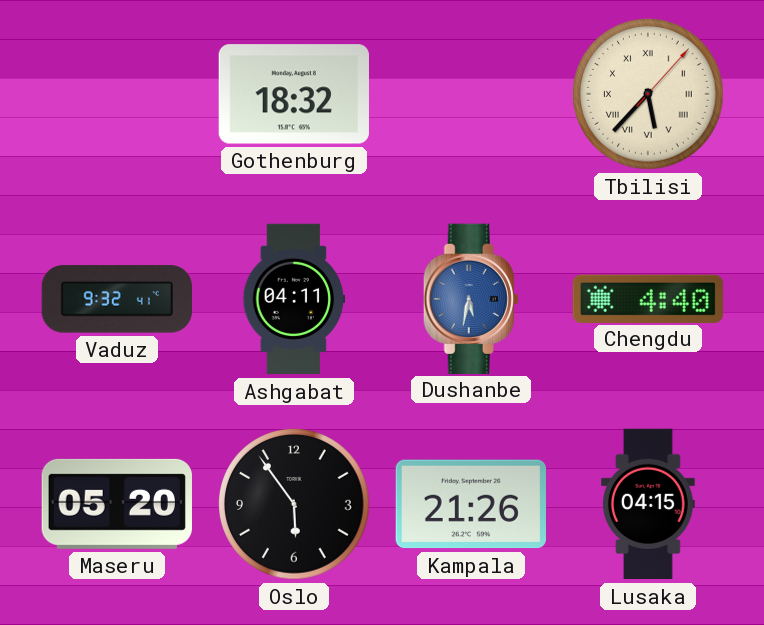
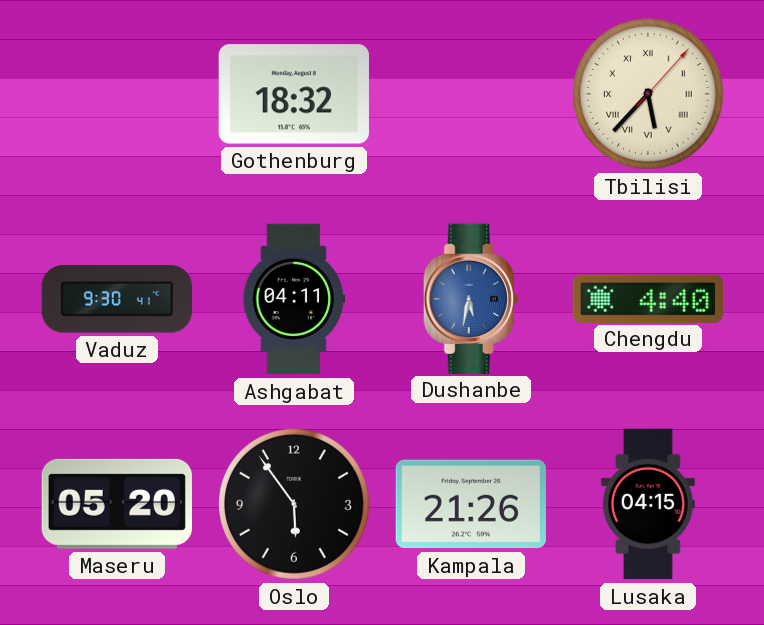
Vaduz: 9:32 -> 9:30 (116, 299)
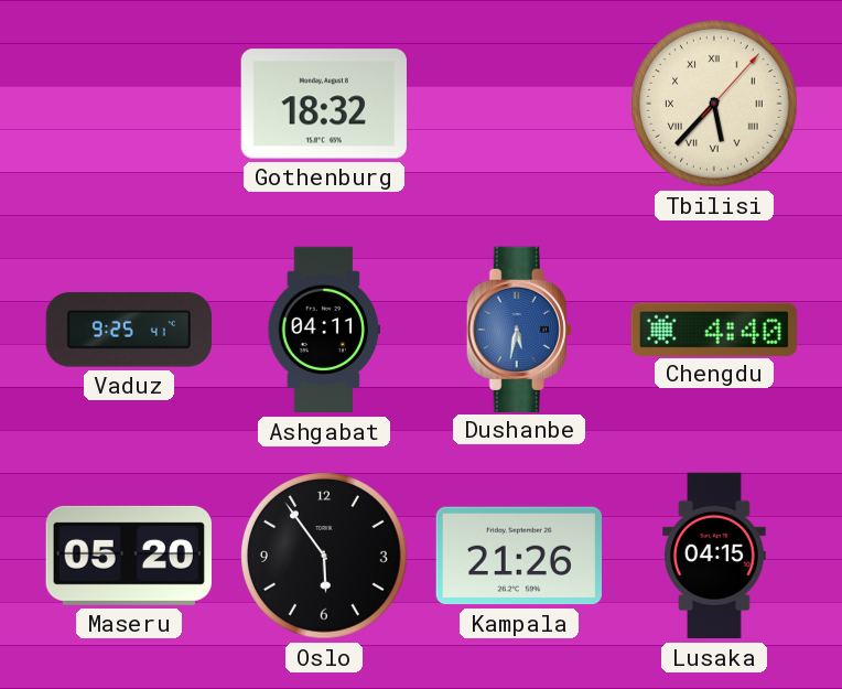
Vaduz: 9:30 -> 9:25 (128, 330)
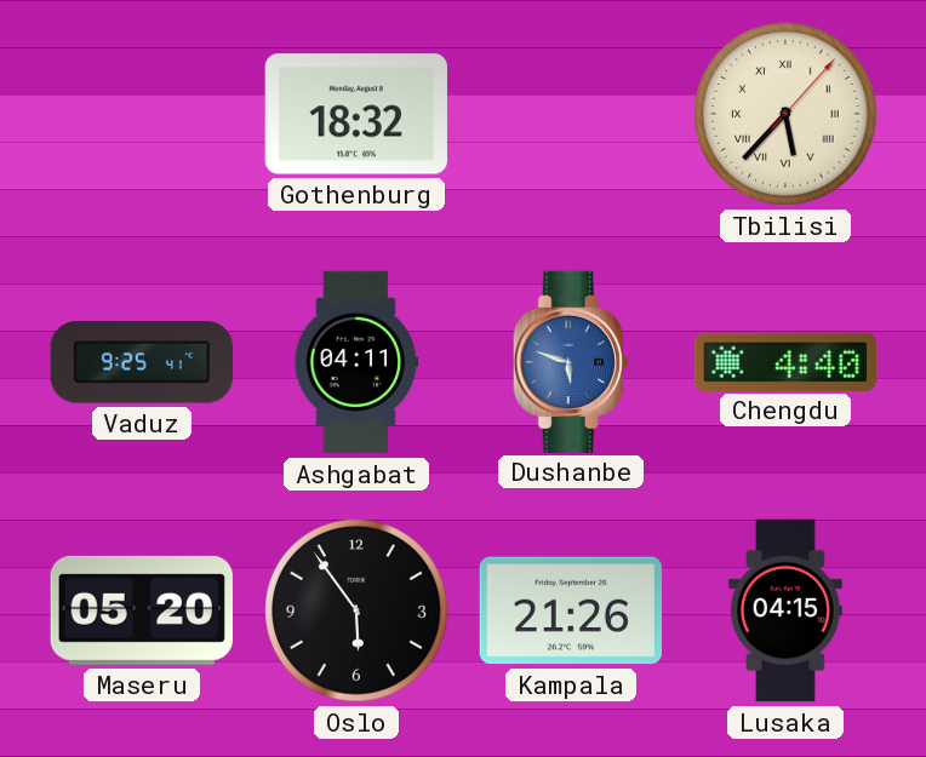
Dushanbe: 5:32 -> 5:48 (571, 361)
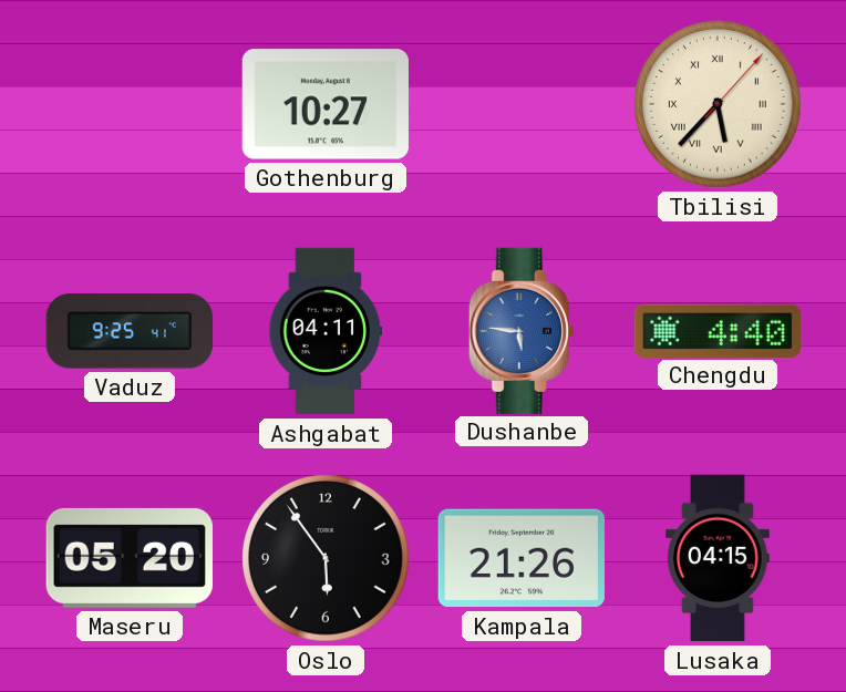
Gothenburg: 18:32 -> 10:27 (326, 104)
Dushanbe: 5:48 -> 5:46 (522, 330)
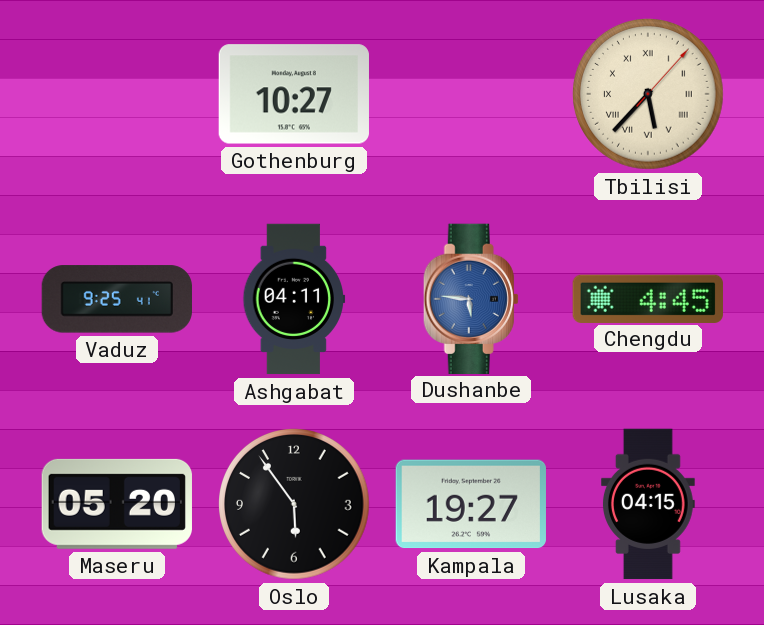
Chengdu: 4:40 -> 4:45 (648, 298)
Kampala: 21:26 -> 19:27 (470, 504)
